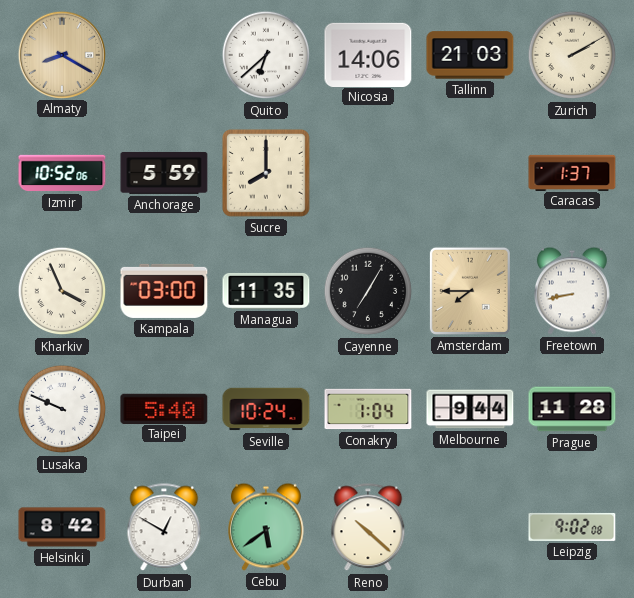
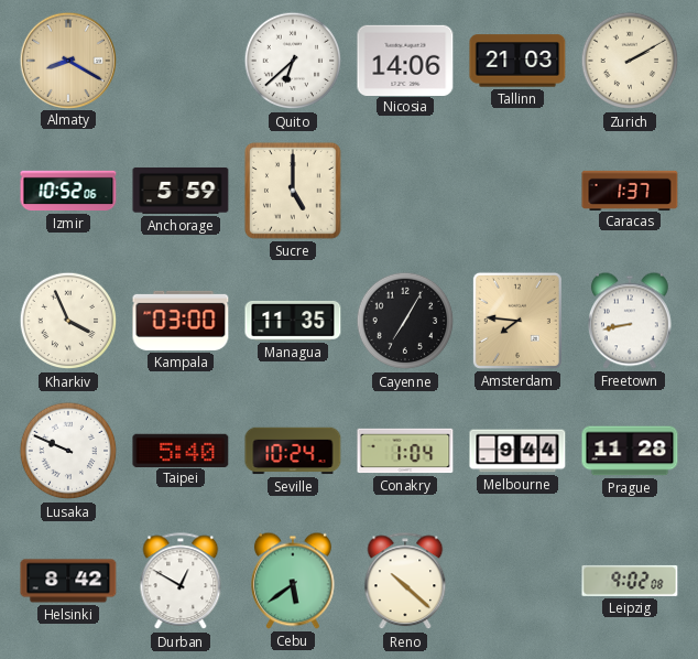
Sucre: 8:00 -> 5:00 (293, 191)
Amsterdam: 7:45 -> 7:46 (517, 321)
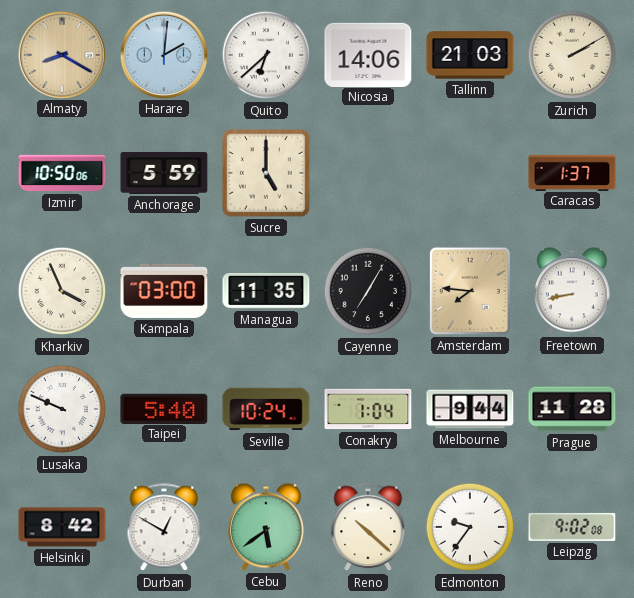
Harare: none -> 2:01 (163, 54)
Izmir: 10:52 -> 10:50 (62, 173)
Edmonton: none -> 9:36 (470, 527)
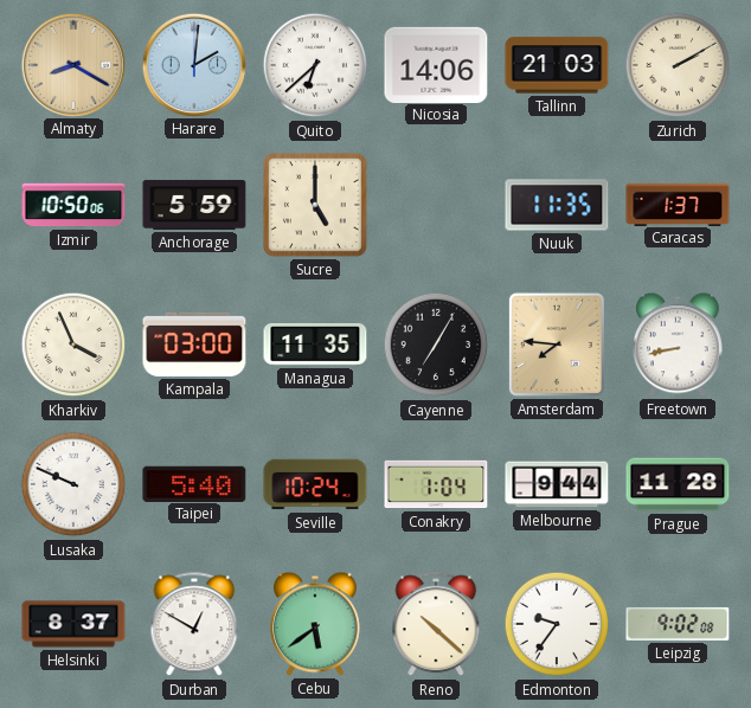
Nuuk: none -> 11:35 (557, 205)
Helsinki: 8:42 -> 8:37 (73, 624)
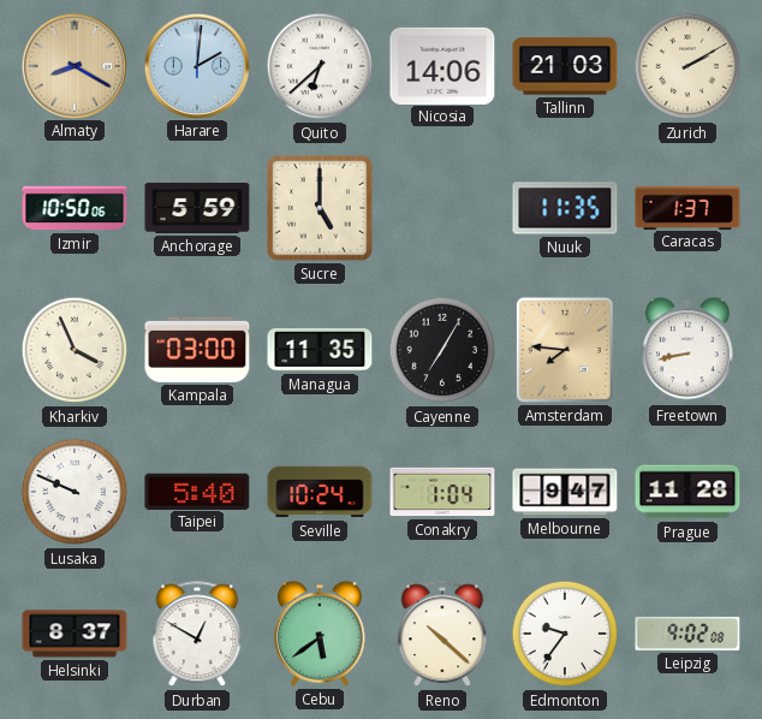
Melbourne: 9:44 -> 9:47 (565, 492)
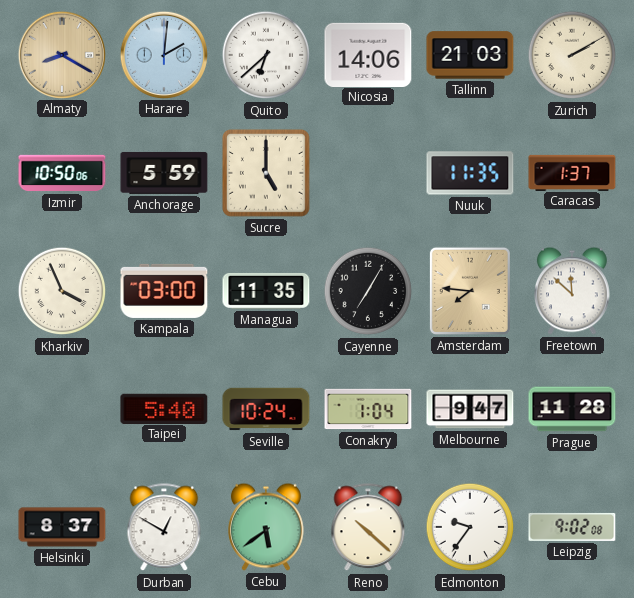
Freetown: 8:43 -> 11:52 (573, 291)
Lusaka: 9:49 -> none (75, 492)
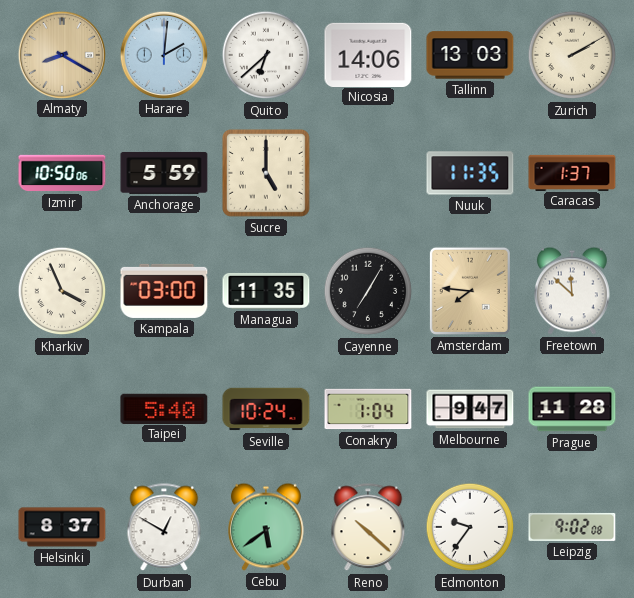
Tallinn: 21:03 -> 13:03 (470, 55)
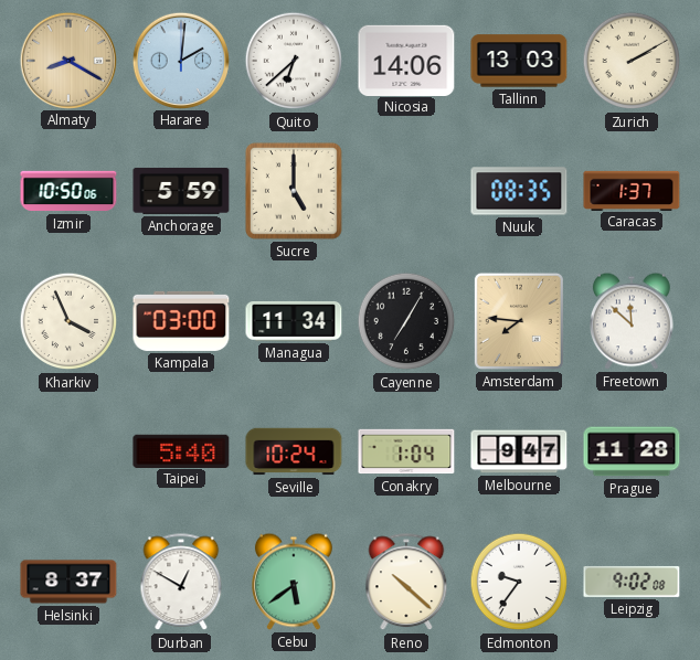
Nuuk: 11:35 -> 08:35 (519, 191)
Managua: 11:35 -> 11:34 (294, 321)
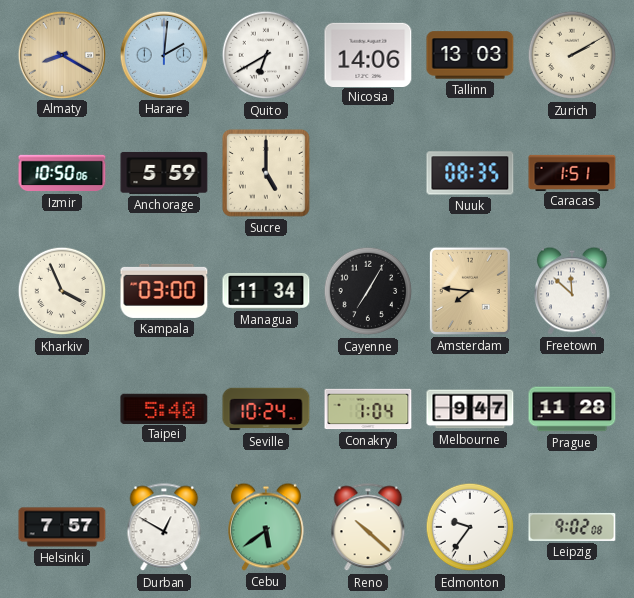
Quito: 6:38 -> 6:40 (266, 55)
Caracas: 1:37 -> 1:51 (572, 172)
Helsinki: 8:37 -> 7:57 (62, 527)
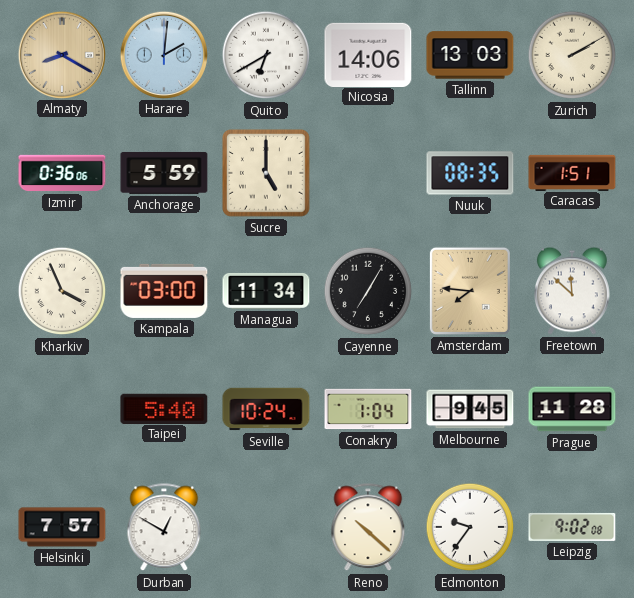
Izmir: 10:50 -> 0:36 (62, 173)
Melbourne: 9:47 -> 9:45 (470, 409)
Cebu: 5:39 -> none (267, 527)
